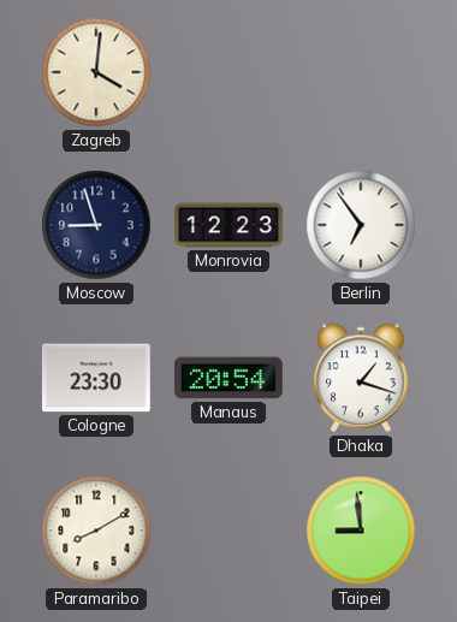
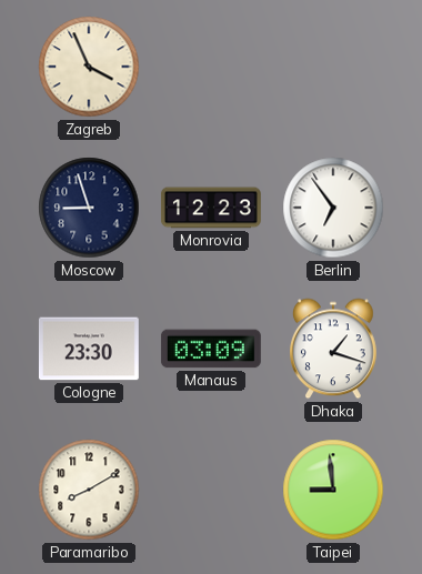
Zagreb: 4:01 -> 3:56 (89, 67)
Manaus: 20:54 -> 03:09 (211, 349)
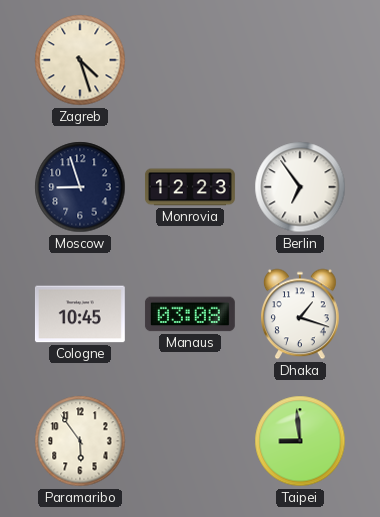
Zagreb: 3:56 -> 4:27 (80, 60)
Cologne: 23:30 -> 10:45 (80, 314)
Manaus: 03:09 -> 03:08 (190, 314)
Paramaribo: 8:10 -> 5:54 (80, 441)
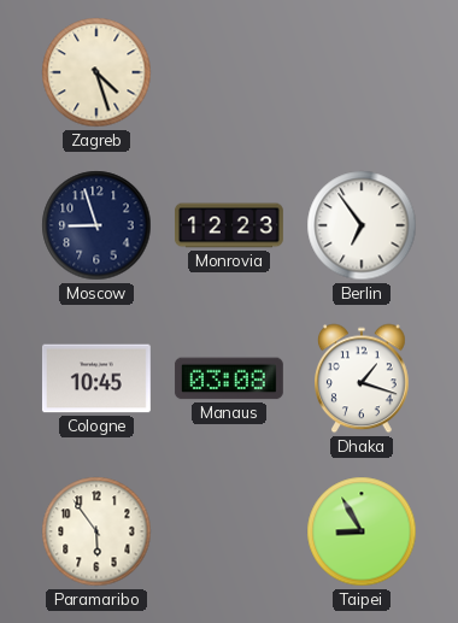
Taipei: 8:59 -> 8:55 (362, 531)
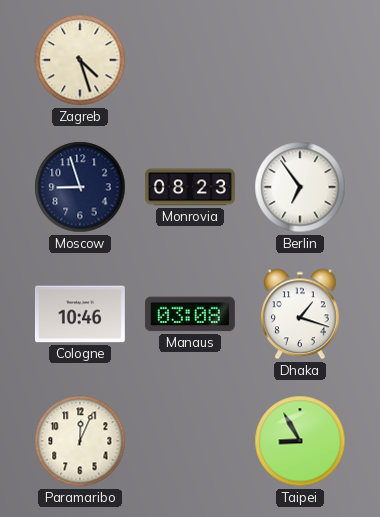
Monrovia: 12:23 -> 08:23 (190, 187)
Cologne: 10:45 -> 10:46 (80, 314)
Paramaribo: 5:54 -> 12:04 (80, 441)
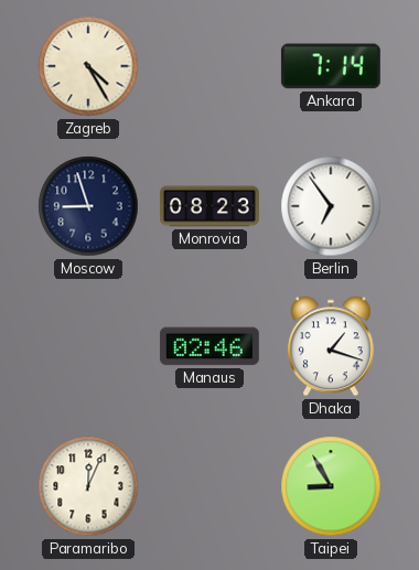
Zagreb: 4:27 -> 4:25 (88, 66)
Ankara: none -> 7:14 (331, 66)
Cologne: 10:46 -> none (80, 314)
Manaus: 03:08 -> 02:46 (209, 346)
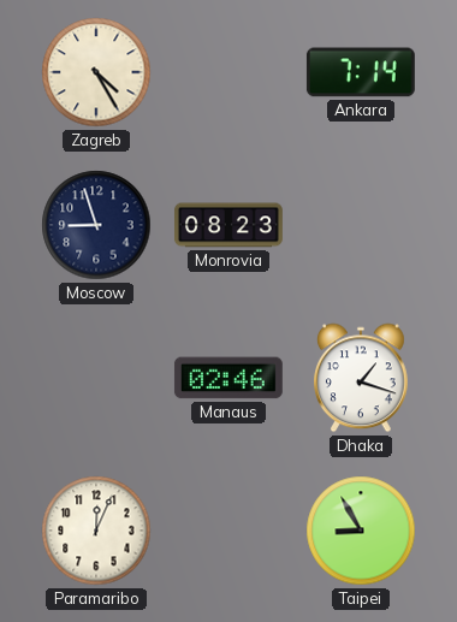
Berlin: 6:54 -> none (331, 206)
